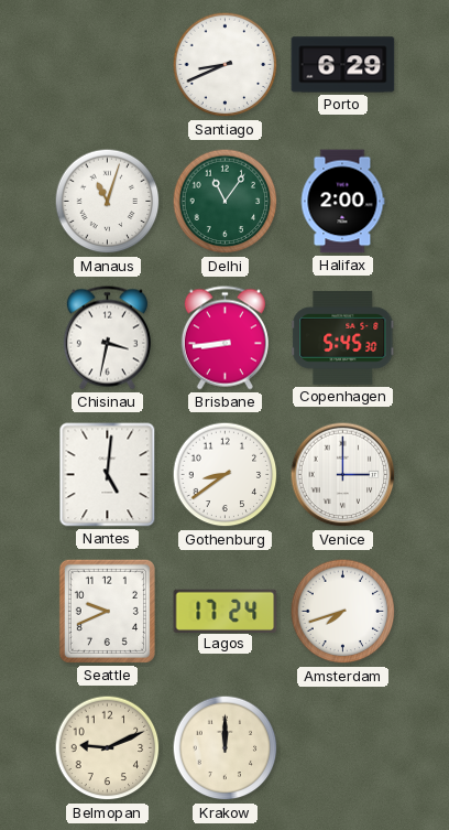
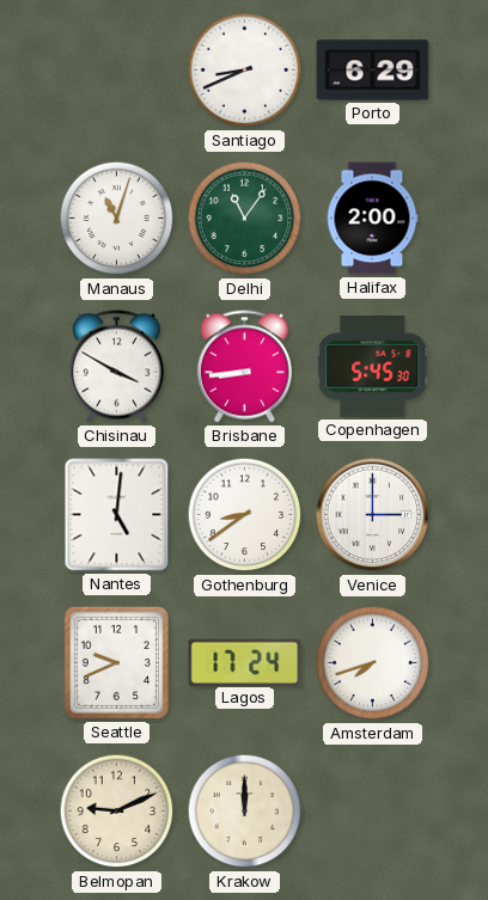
Chisinau: 3:32 -> 3:50 (116, 367)
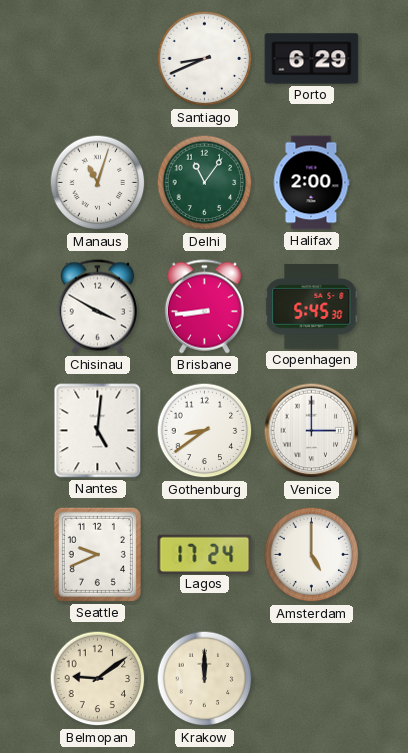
Amsterdam: 7:42 -> 5:00 (312, 555)
Belmopan: 9:11 -> 9:09 (98, 679)
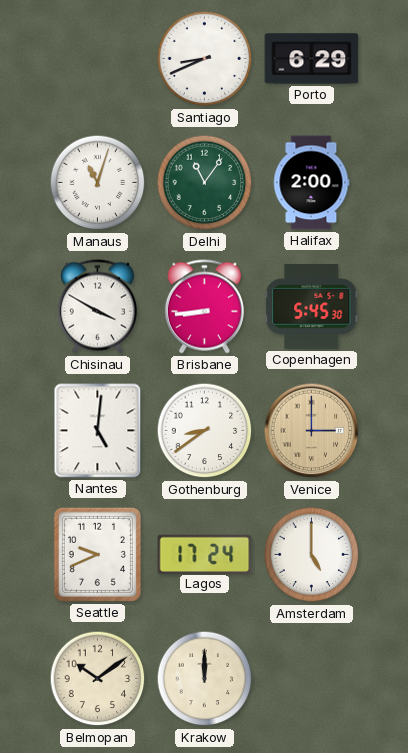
Venice dial: white -> champagne (312, 431)
Belmopan: 9:09 -> 10:09 (98, 679)
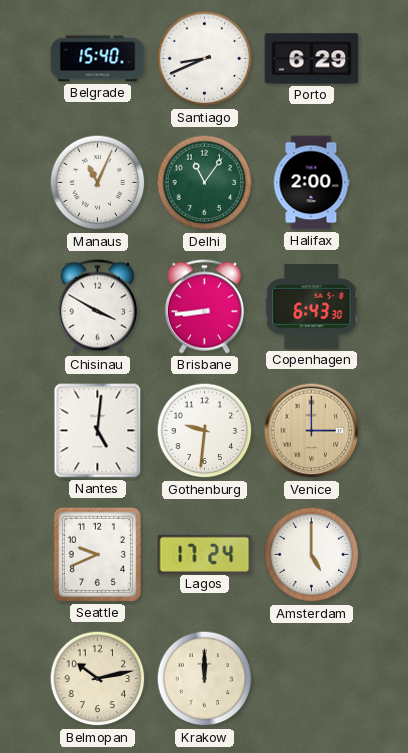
Belgrade: none -> 15:40 (98, 59)
Manaus: 11:03 -> 11:04 (98, 183)
Copenhagen: 5:45 -> 6:43 (312, 306)
Gothenburg: 8:39 -> 9:31 (205, 431)
Belmopan: 10:09 -> 10:13 (98, 679)
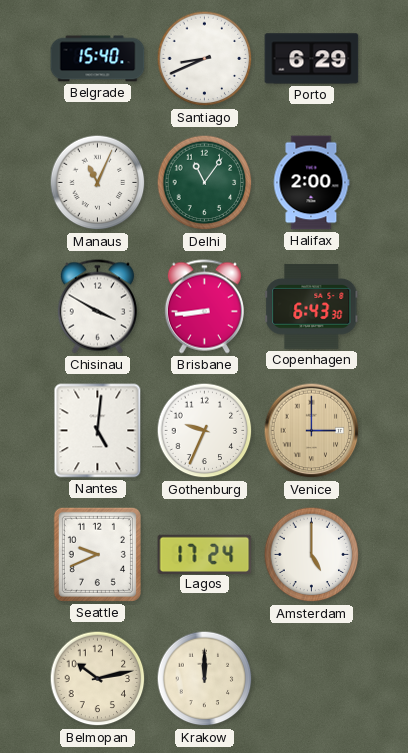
Gothenburg: 9:31 -> 9:34 (205, 431)
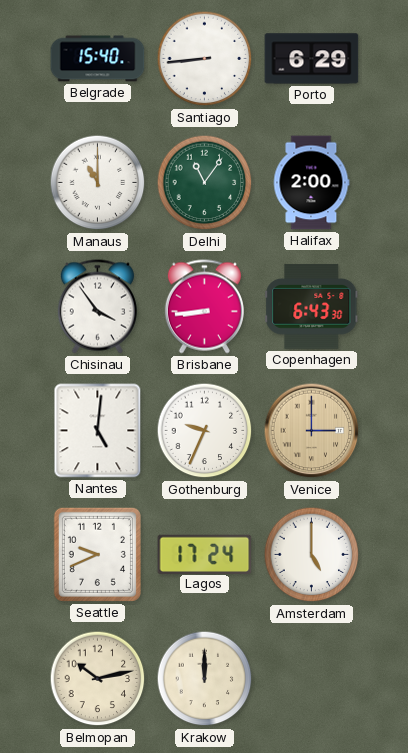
Santiago: 8:41 -> 8:44 (205, 59)
Manaus: 11:04 -> 11:00 (98, 183)
Chisinau: 3:50 -> 3:54 (97, 307)
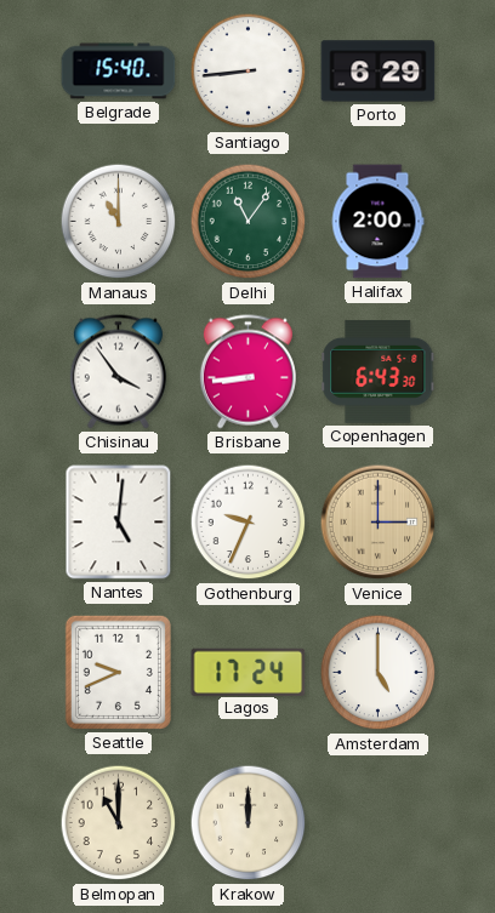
Belmopan: 10:13 -> 11:00 (119, 823)
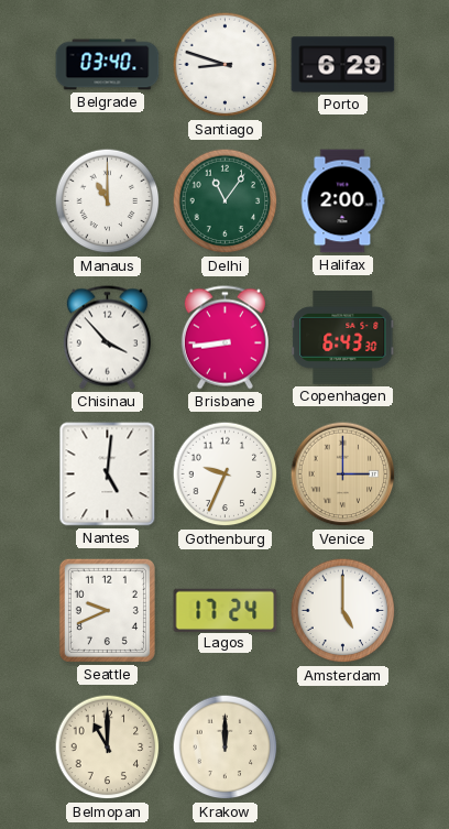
Belgrade: 15:40 -> 03:40 (108, 65)
Santiago: 8:44 -> 8:48 (226, 65)
Chisinau: 3:54 -> 3:53 (107, 338)
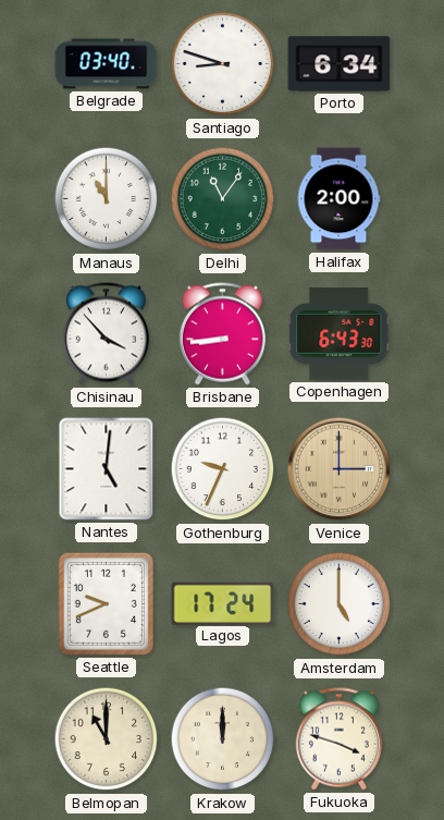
Porto: 6:29 -> 6:34 (340, 64)
Fukuoka: none -> 3:48 (338, 739)
